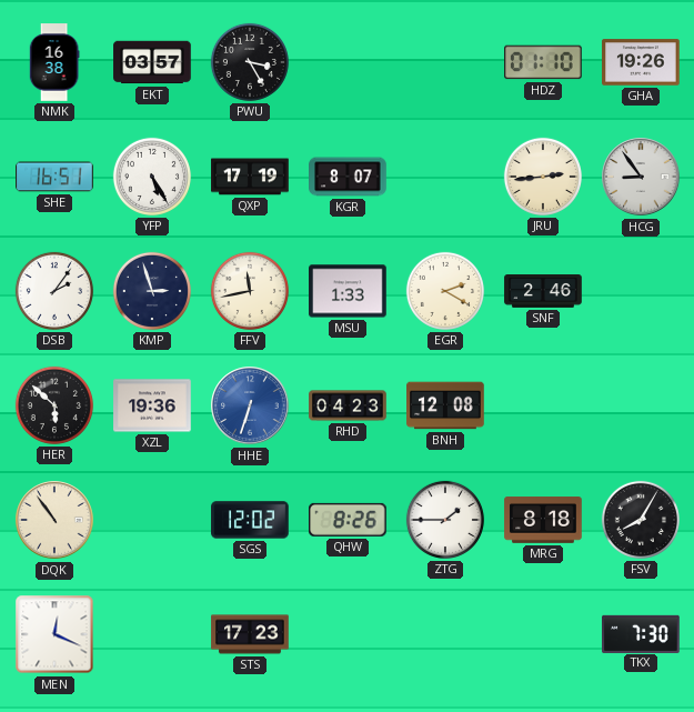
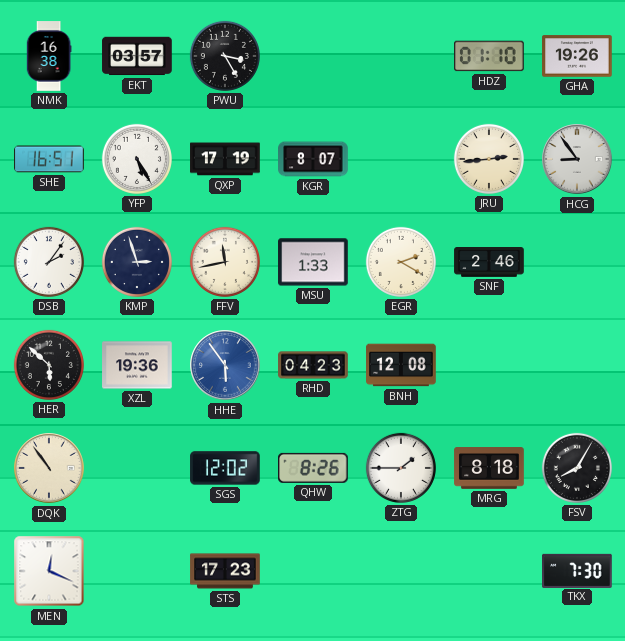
HHE: 6:33 -> 5:54 (225, 365)
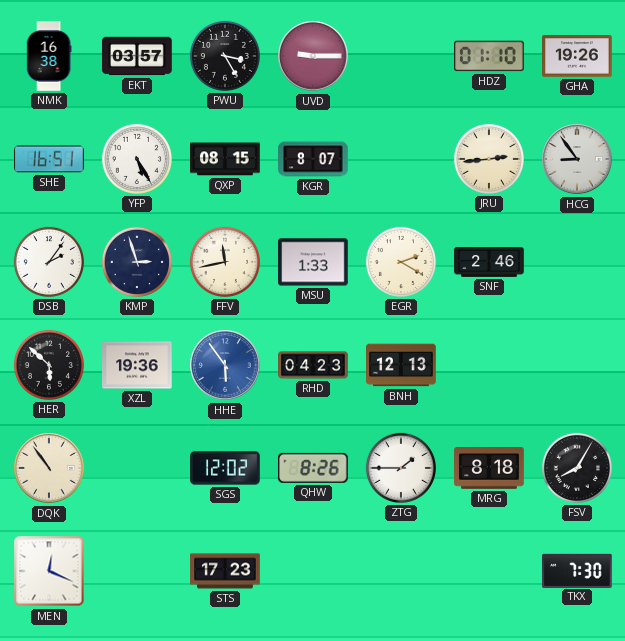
UVD: none -> 9:15 (313, 56)
QXP: 17:19 -> 08:15 (225, 159)
BNH: 12:08 -> 12:13 (401, 365)
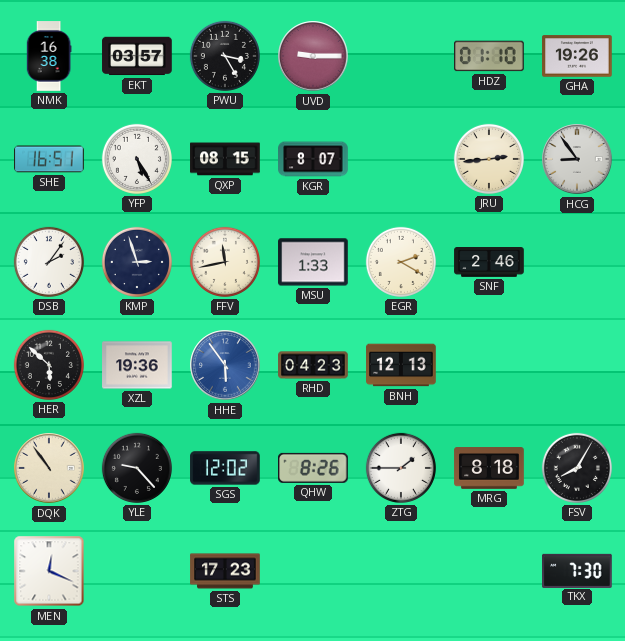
YLE: none -> 9:23 (137, 468)
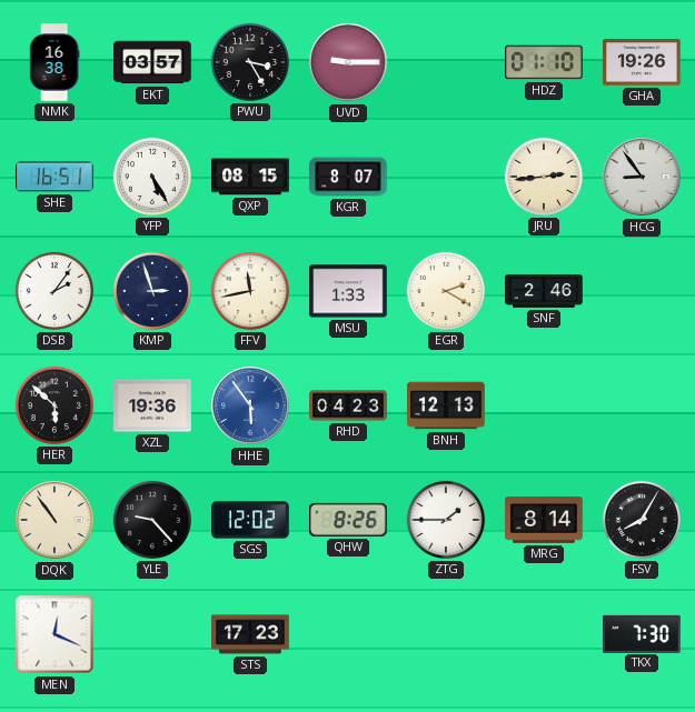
MRG: 8:18 -> 8:14 (544, 520)
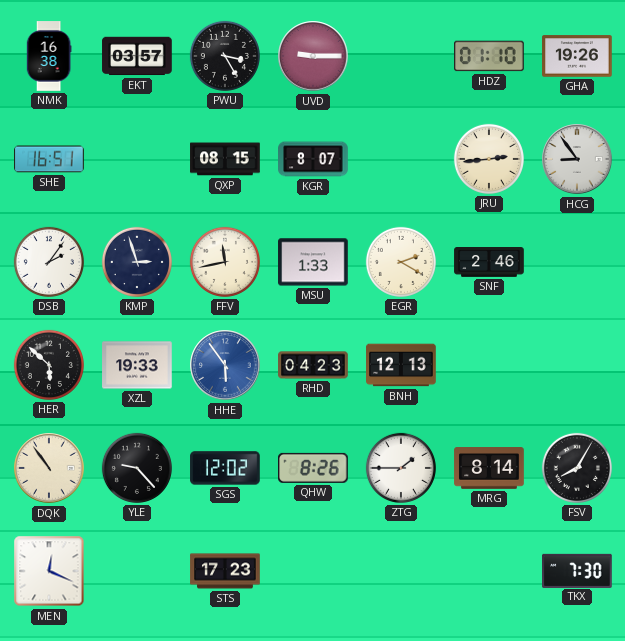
YFP: 5:25 -> none (152, 177)
XZL: 19:36 -> 19:33 (137, 365)
